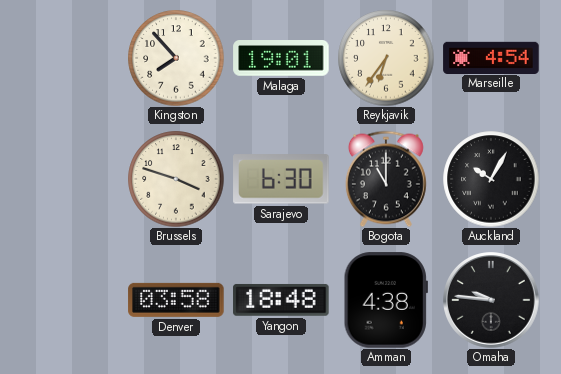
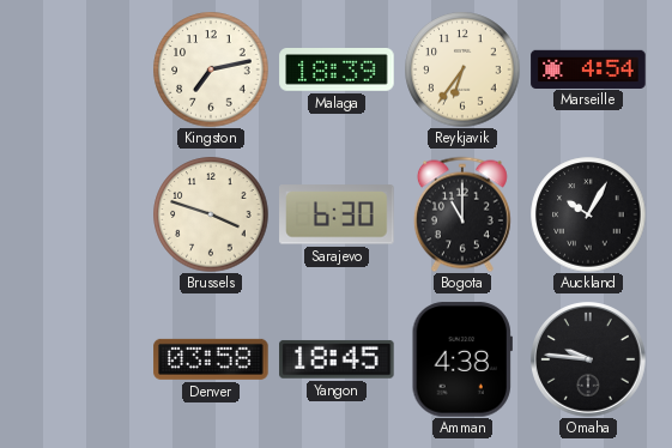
Kingston: 7:53 -> 7:13 (211, 69)
Malaga: 19:01 -> 18:39 (337, 69)
Yangon: 18:48 -> 18:45 (337, 359)
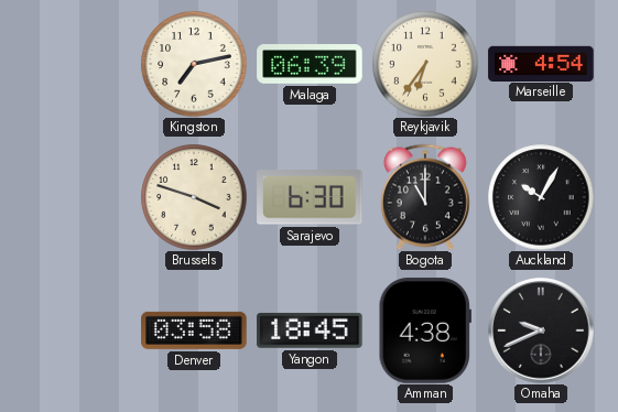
Malaga: 18:39 -> 06:39 (310, 64)
Omaha: 9:46 -> 9:41 (541, 330)
